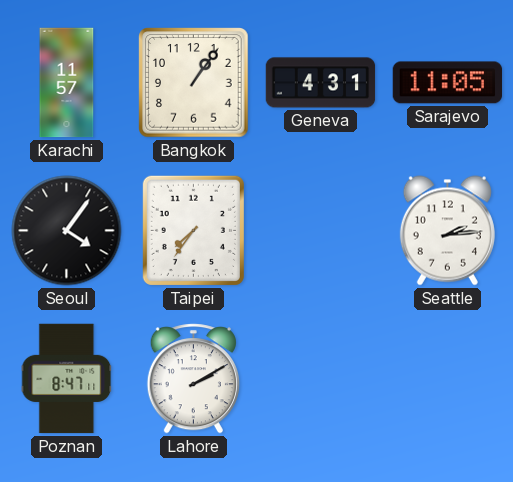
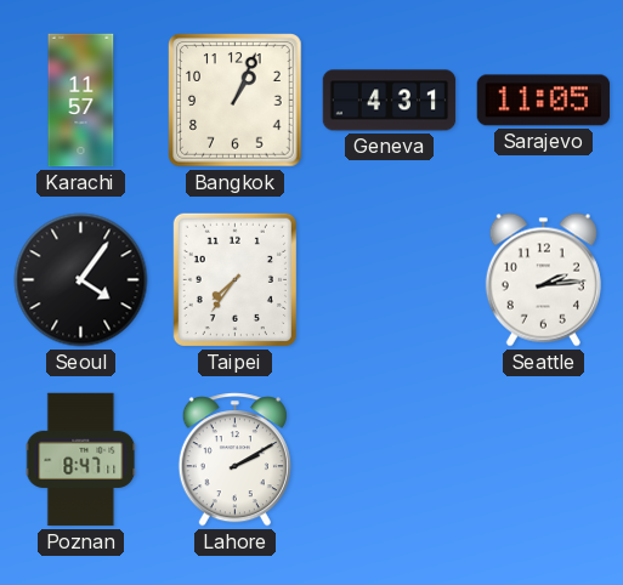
Bangkok: 1:06 -> 1:04 (236, 101)
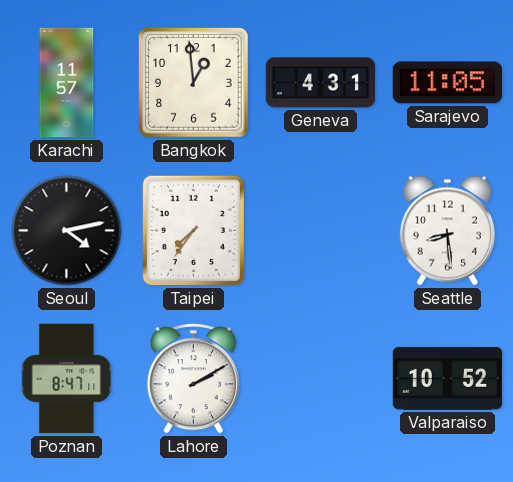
Bangkok: 1:04 -> 12:59 (194, 83)
Seoul: 4:06 -> 4:13 (67, 231)
Seattle: 2:14 -> 8:29 (447, 231)
Valparaiso: none -> 10:52 (448, 378)
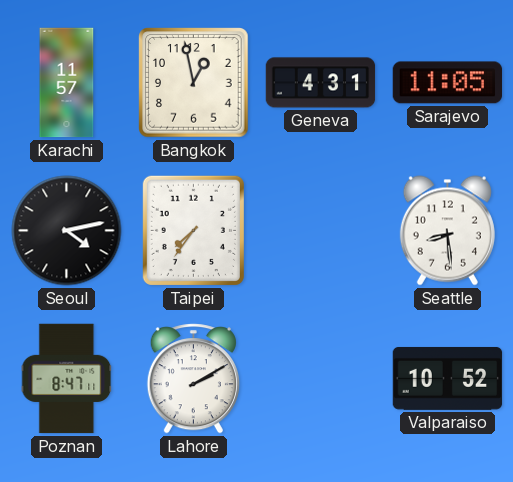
Bangkok: 12:59 -> 12:58 (194, 83)
